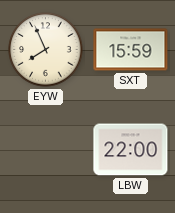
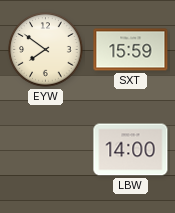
EYW: 7:56 -> 7:51 (46, 50)
LBW: 22:00 -> 14:00 (131, 150)
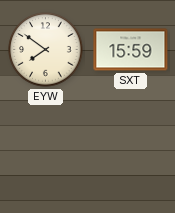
LBW: 14:00 -> none (131, 150)
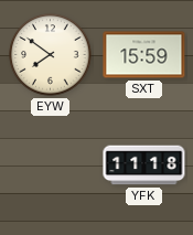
YFK: none -> 11:18 (144, 165)
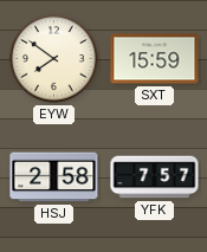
HSJ: none -> 2:58 (54, 177)
YFK: 11:18 -> 7:57 (155, 177)
